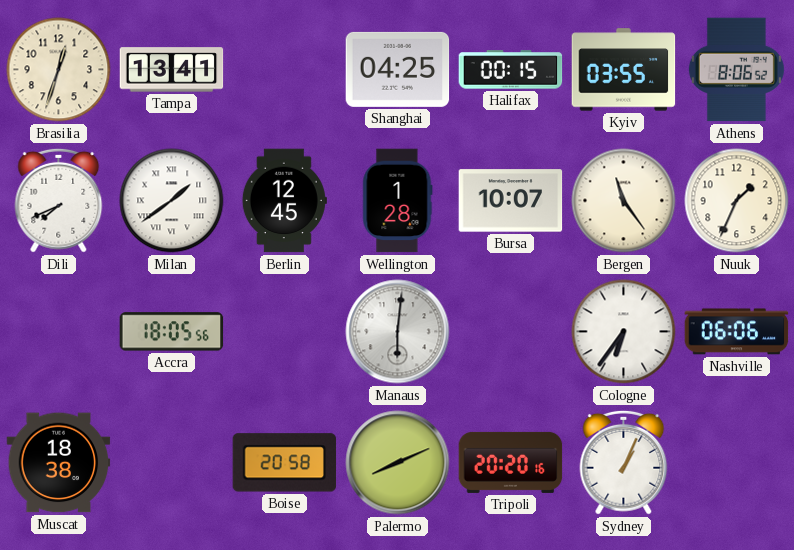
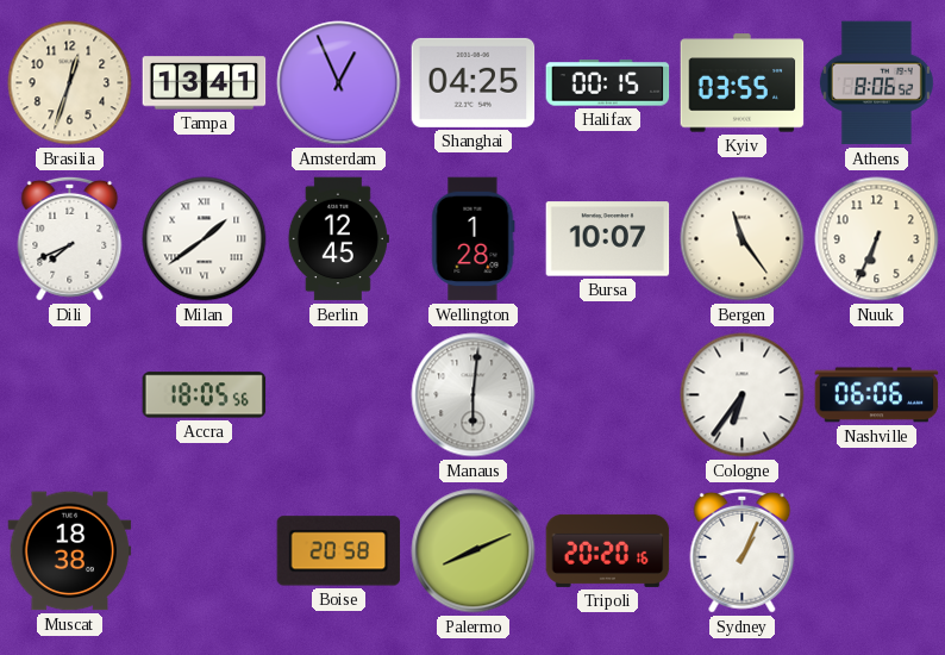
Amsterdam: none -> 12:56 (339, 83)
Nuuk: 1:34 -> 6:34 (877, 239)
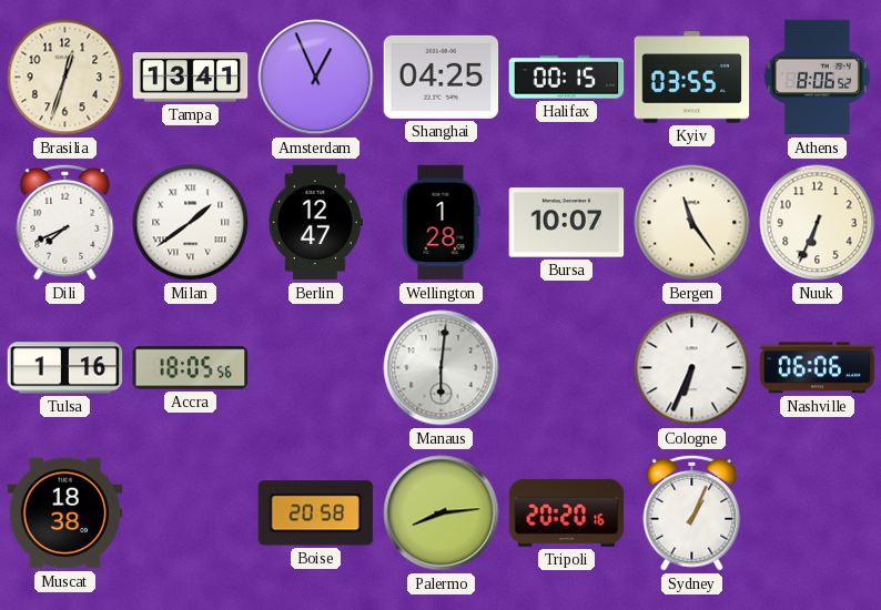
Berlin: 12:45 -> 12:47 (315, 223)
Tulsa: none -> 1:16 (65, 368)
Cologne: 6:36 -> 6:34 (692, 368)
Palermo: 8:11 -> 8:14 (442, 514)
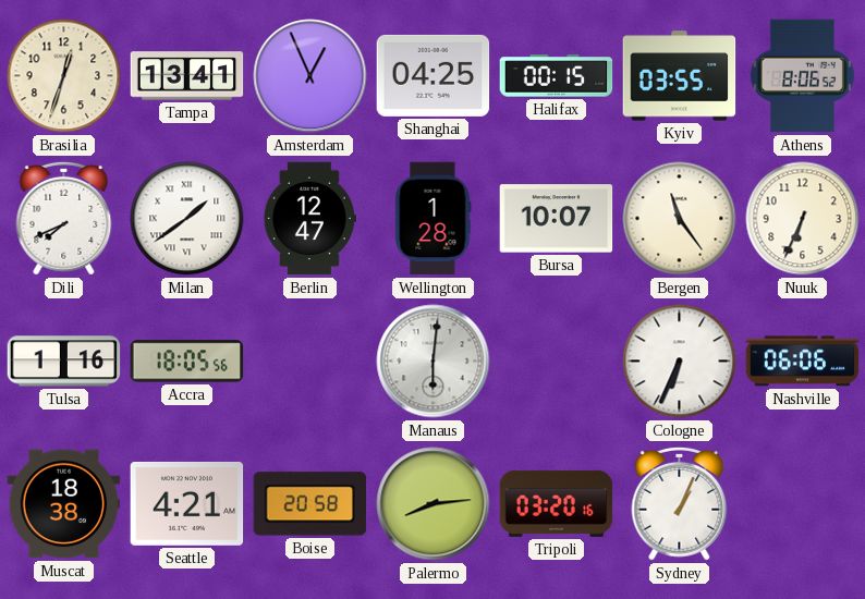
Seattle: none -> 4:21 (187, 503)
Tripoli: 20:20 -> 03:20 (557, 503)
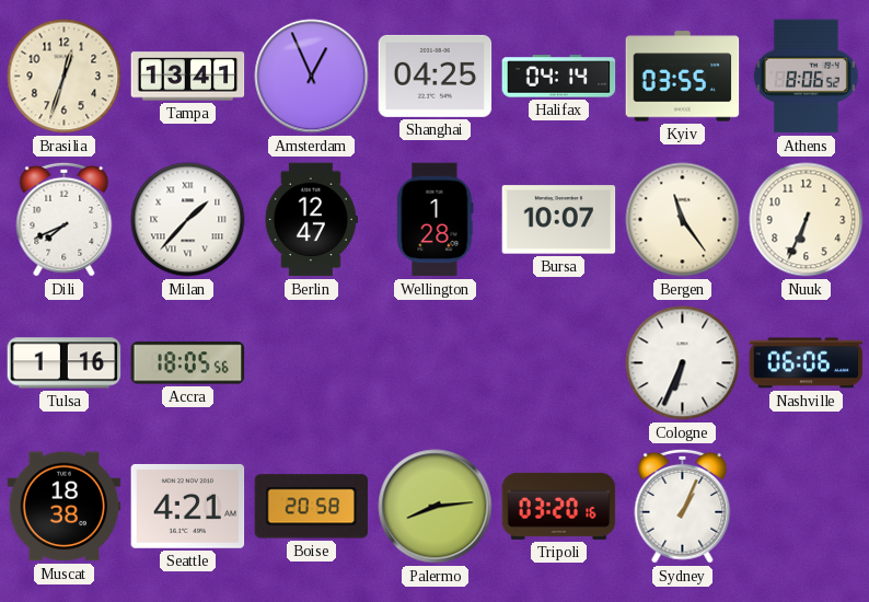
Halifax: 00:15 -> 04:14 (559, 77)
Milan: 1:39 -> 1:37 (188, 220)
Manaus: 6:01 -> none (434, 362)
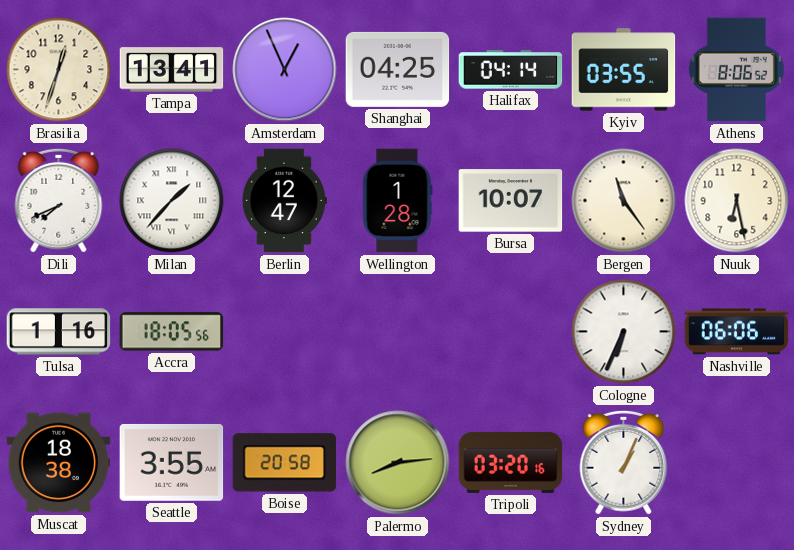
Nuuk: 6:34 -> 6:28 (737, 201)
Seattle: 4:21 -> 3:55 (172, 462)
